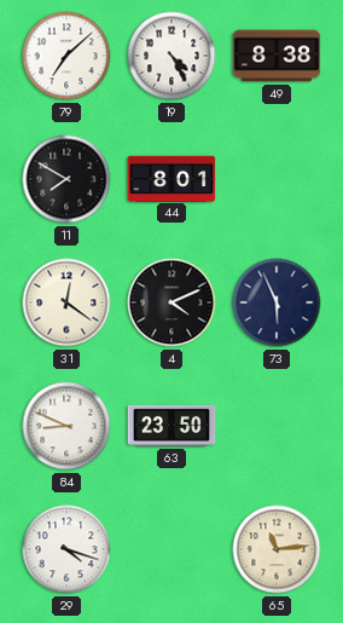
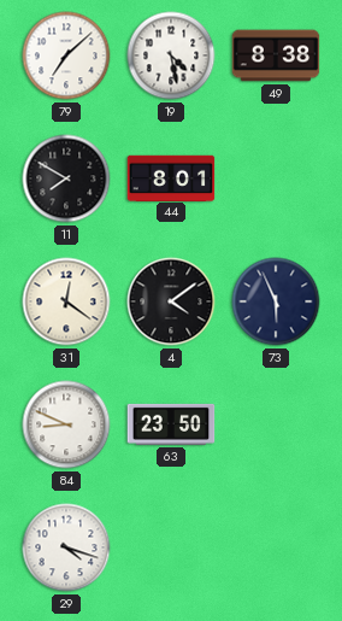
19: 4:25 -> 4:28 (171, 55)
4: 4:11 -> 4:09 (171, 301)
65: 11:14 -> none (277, 549)
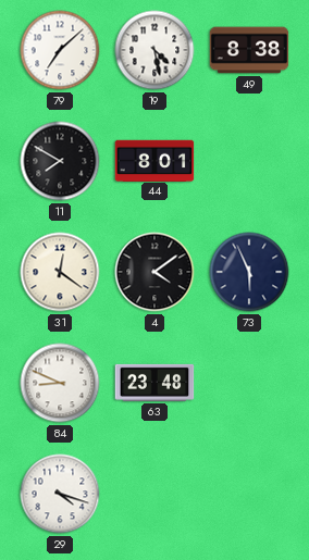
63: 23:50 -> 23:48 (154, 383)
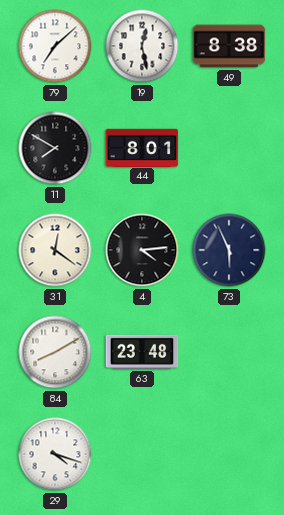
19: 4:28 -> 12:28 (142, 46)
4: 4:09 -> 4:14 (142, 250)
84: 8:49 -> 8:10 (55, 352)
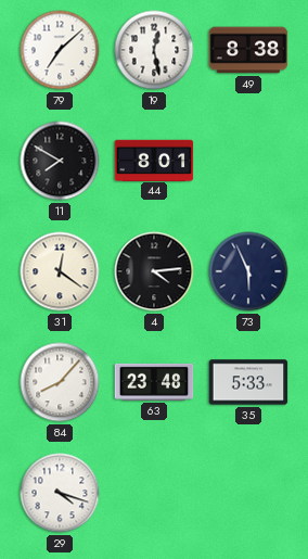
84: 8:10 -> 8:07 (60, 382)
35: none -> 5:33 (248, 382)
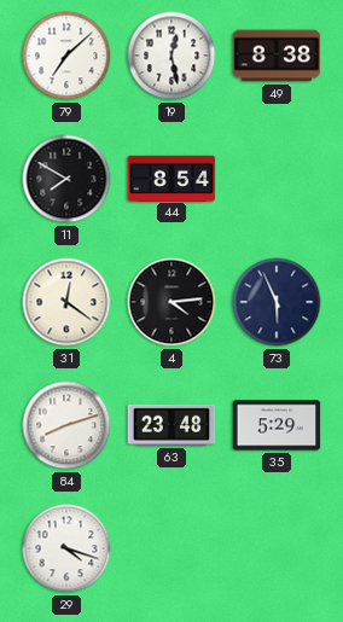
44: 8:01 -> 8:54 (171, 178)
84: 8:07 -> 8:12 (66, 425)
35: 5:33 -> 5:29 (277, 425)
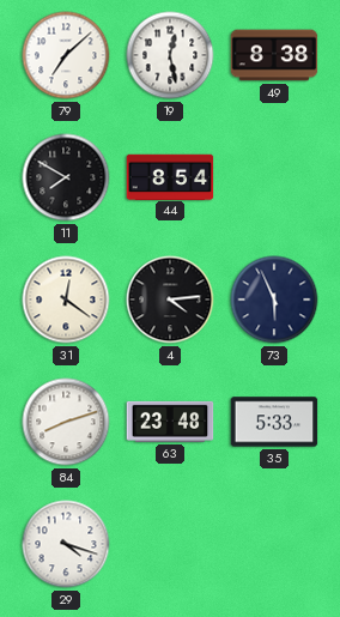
35: 5:29 -> 5:33 (274, 422)
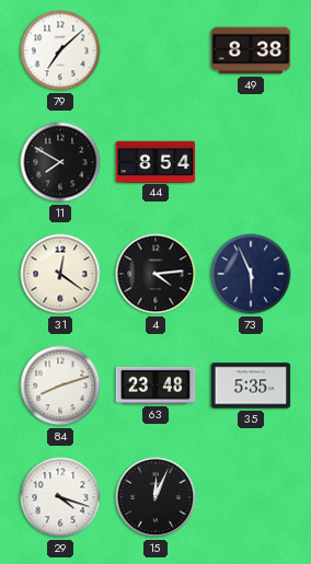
19: 12:28 -> none (170, 55)
35: 5:33 -> 5:35 (251, 385)
15: none -> 12:04 (155, 497)
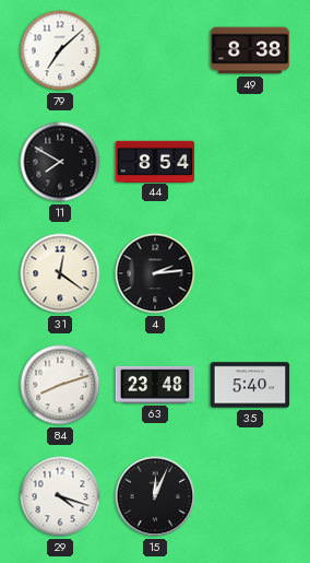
4: 4:14 -> 2:14 (155, 273)
73: 5:56 -> none (251, 274)
35: 5:35 -> 5:40 (250, 385)
